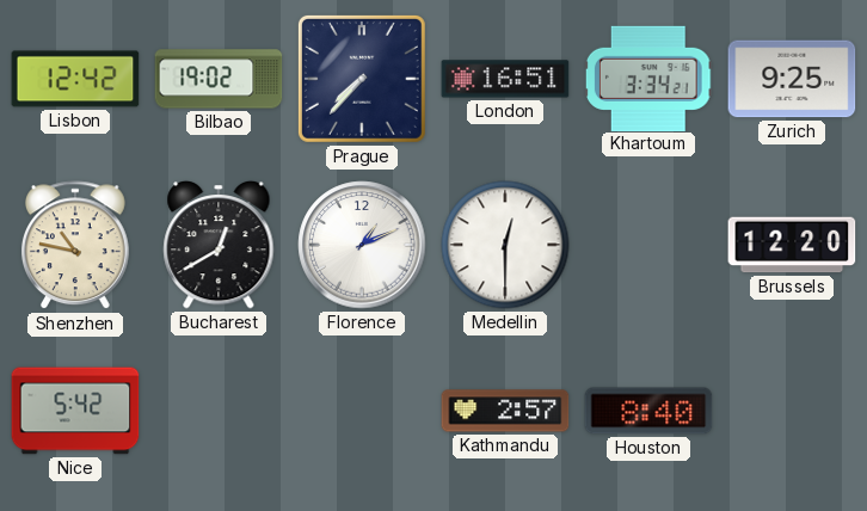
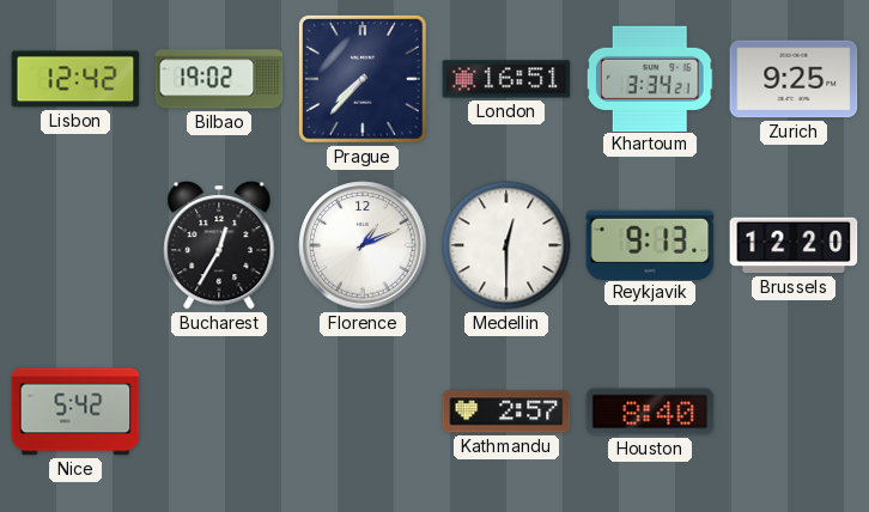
Shenzhen: 10:47 -> none (75, 246)
Bucharest: 12:40 -> 12:35 (219, 245)
Reykjavik: none -> 9:13 (650, 244)
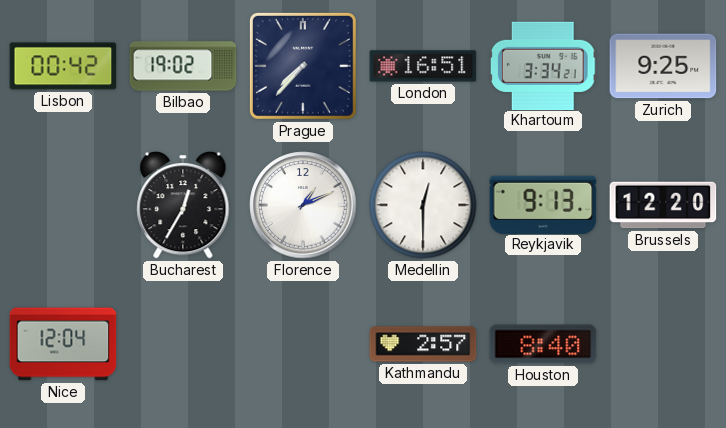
Lisbon: 12:42 -> 00:42 (63, 66)
Nice: 5:42 -> 12:04 (63, 344)
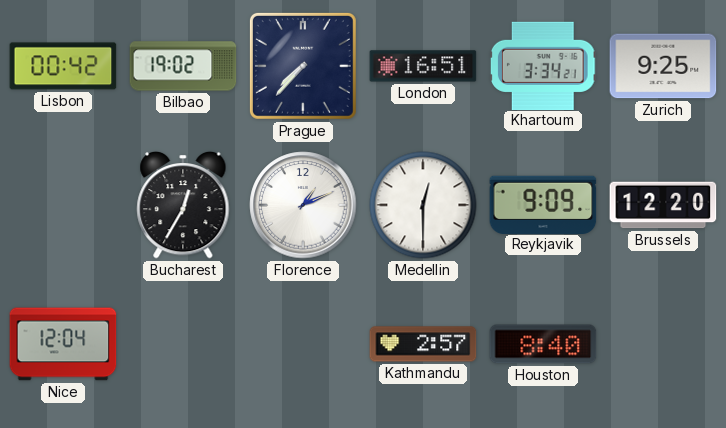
Reykjavik: 9:13 -> 9:09 (543, 204)
